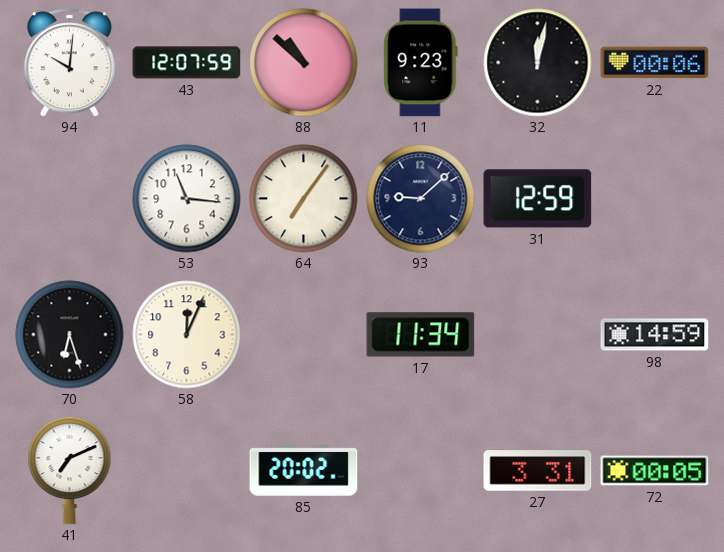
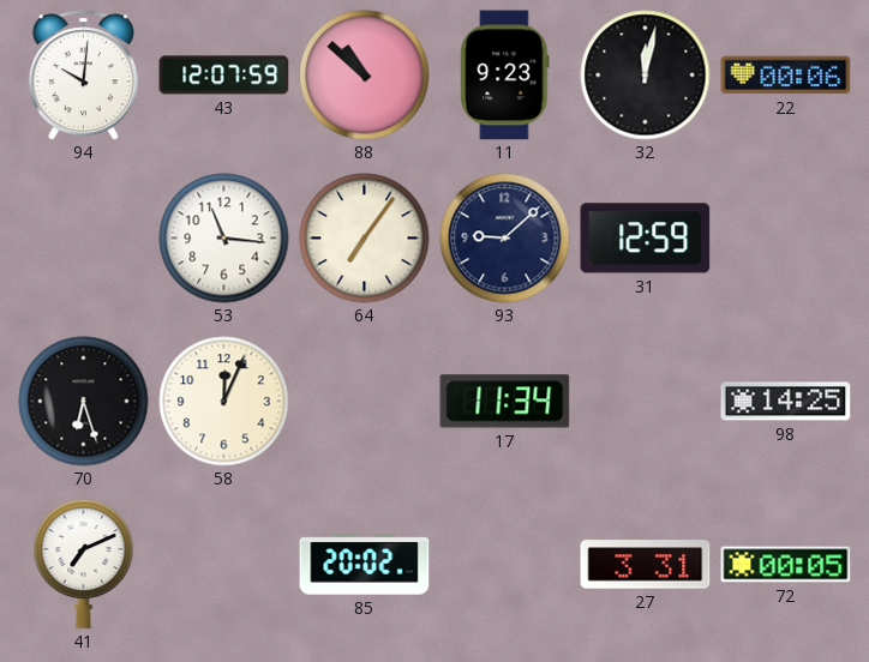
98: 14:59 -> 14:25 (786, 402)
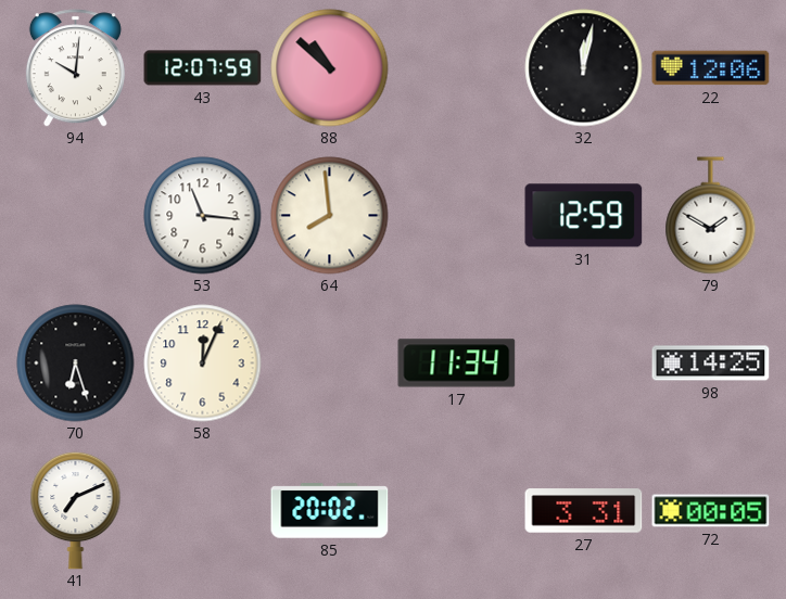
11: 9:23 -> none (505, 76)
22: 00:06 -> 12:06 (711, 68)
64: 7:06 -> 7:59 (330, 216)
93: 9:08 -> none (505, 239)
79: none -> 1:50 (711, 216)
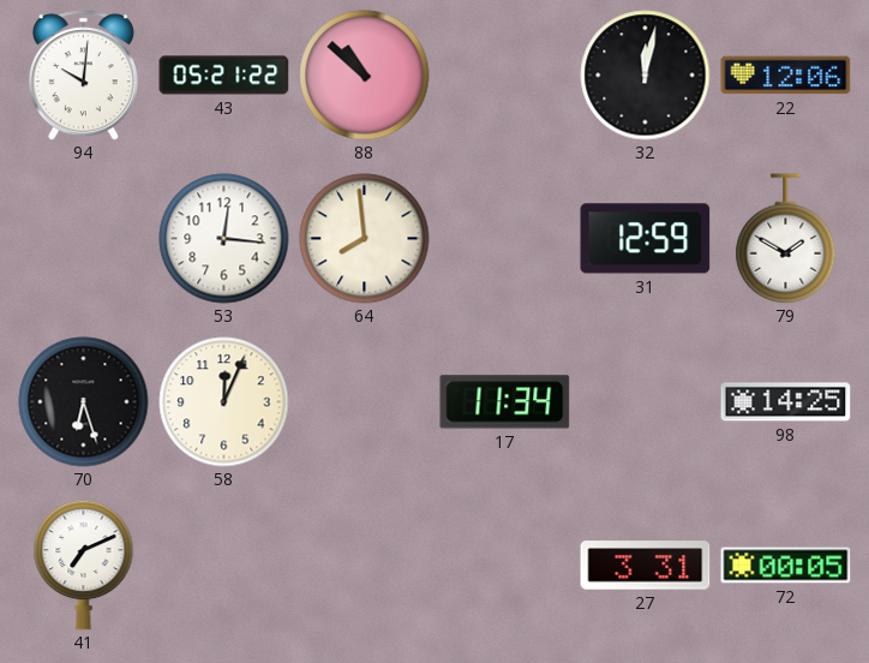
43: 12:07 -> 05:21 (224, 76)
53: 11:16 -> 12:16 (224, 239)
85: 20:02 -> none (330, 511)
